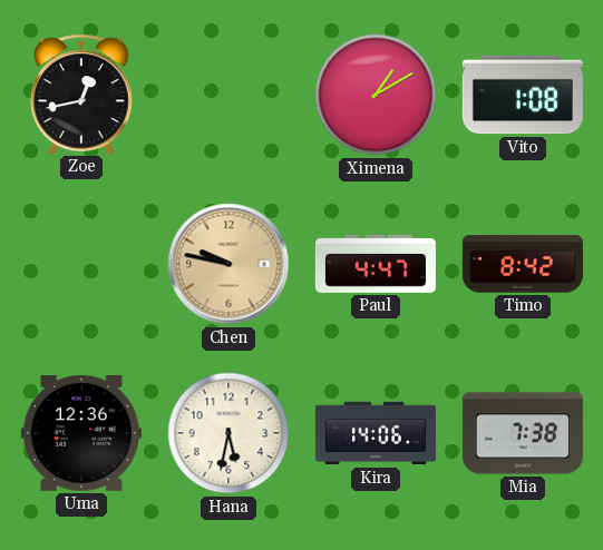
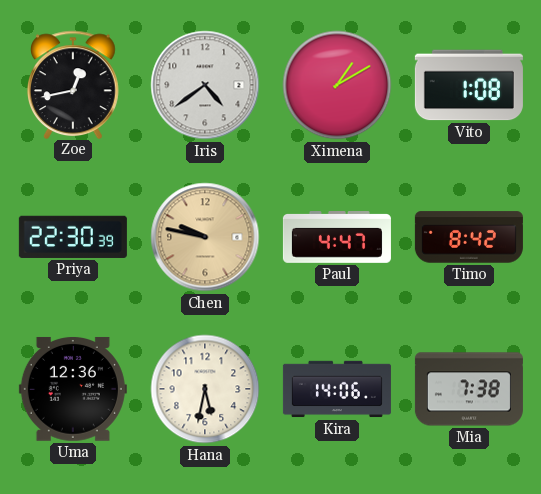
Iris: none -> 4:39 (205, 85)
Priya: none -> 22:30 (73, 237)
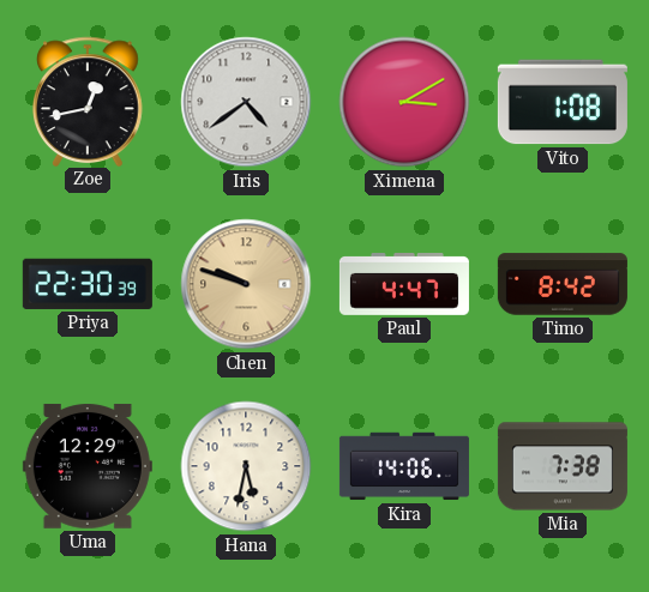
Ximena: 1:10 -> 3:10 (404, 102)
Chen: 9:47 -> 9:48 (246, 284)
Uma: 12:36 -> 12:29 (88, 466)
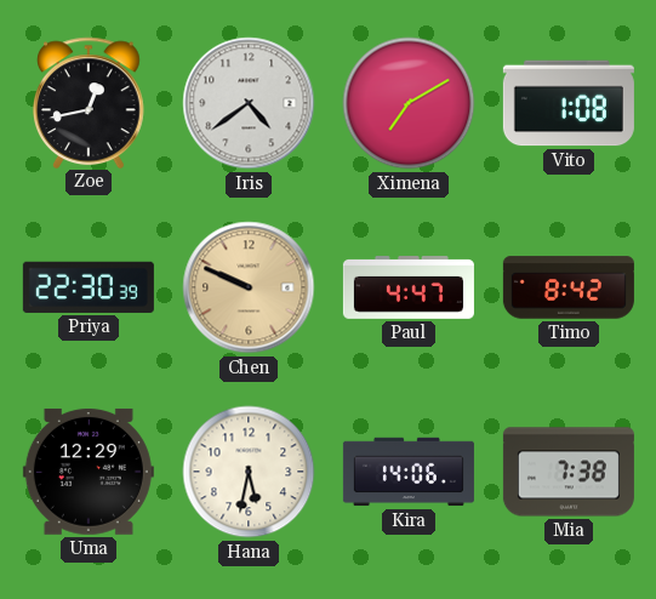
Ximena: 3:10 -> 7:10 (409, 103)
Chen: 9:48 -> 9:49 (249, 287)
